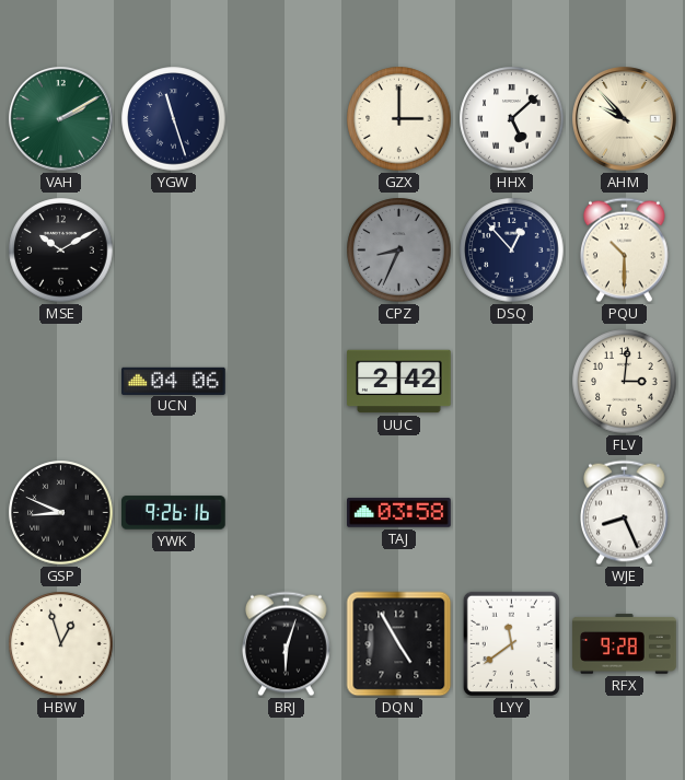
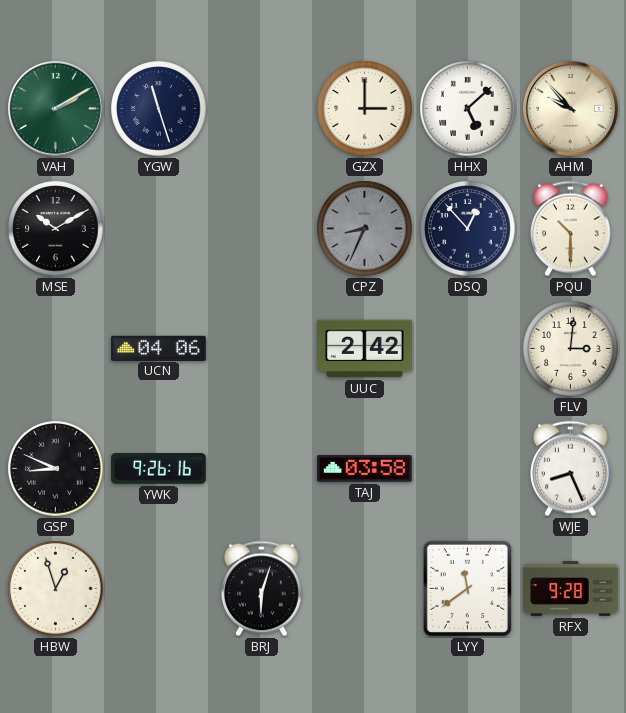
DQN: 4:55 -> none (399, 644)
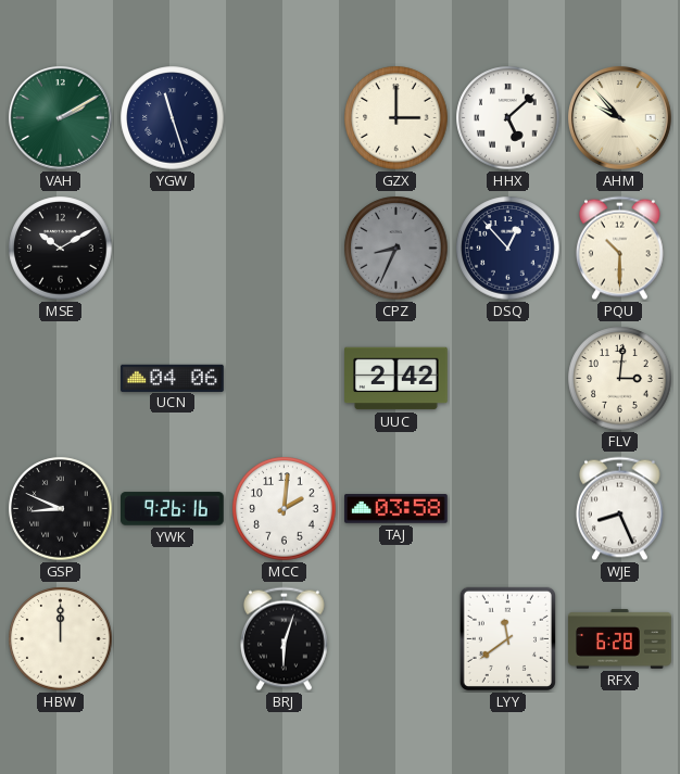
MCC: none -> 2:01 (285, 509)
HBW: 12:57 -> 12:00 (61, 639)
RFX: 9:28 -> 6:28 (620, 639)
